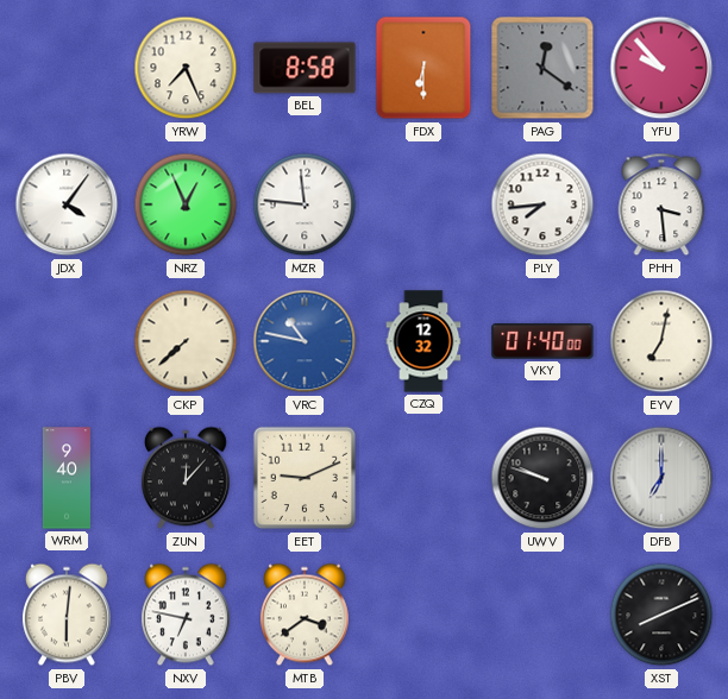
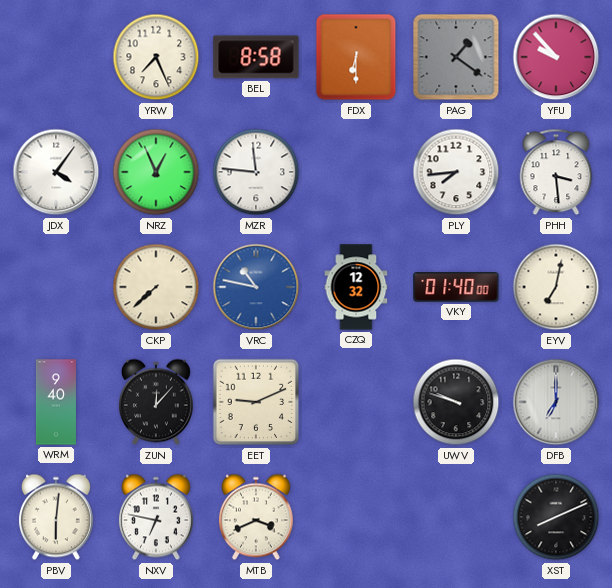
PAG: 12:21 -> 1:21 (456, 57)
MTB: 3:39 -> 3:41 (256, 517)
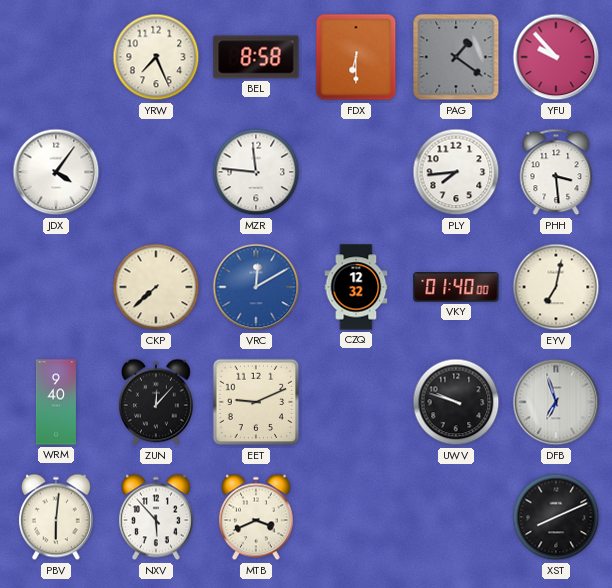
NRZ: 12:56 -> none (156, 172)
VRC: 10:47 -> 12:10 (256, 287)
DFB: 7:00 -> 6:57 (556, 402)
NXV: 6:47 -> 5:53 (156, 517)
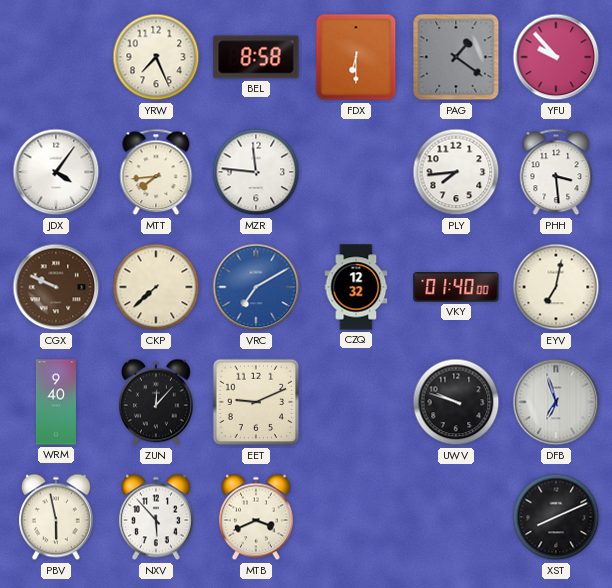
MTT: none -> 7:44 (156, 172)
CGX: none -> 9:49 (56, 287)
VRC: 12:10 -> 7:10 (256, 287)
PBV: 6:01 -> 5:58 (56, 517)
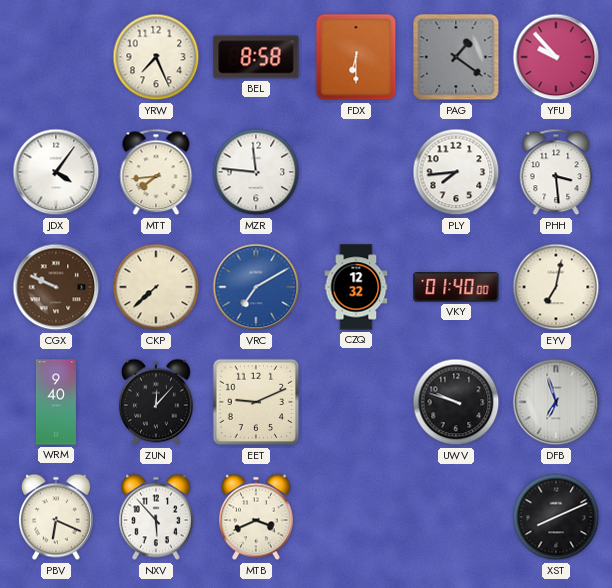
PBV: 5:58 -> 6:19 (56, 517)
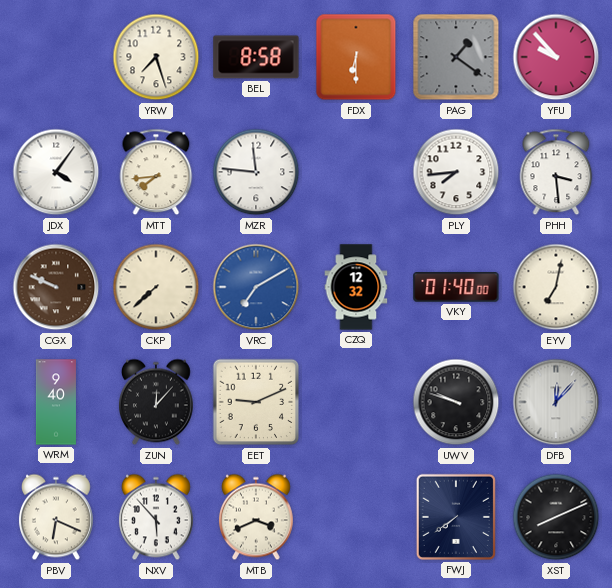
YRW: 7:26 -> 7:27 (156, 57)
DFB: 6:57 -> 12:07 (556, 402)
FWJ: none -> 7:39 (456, 517)
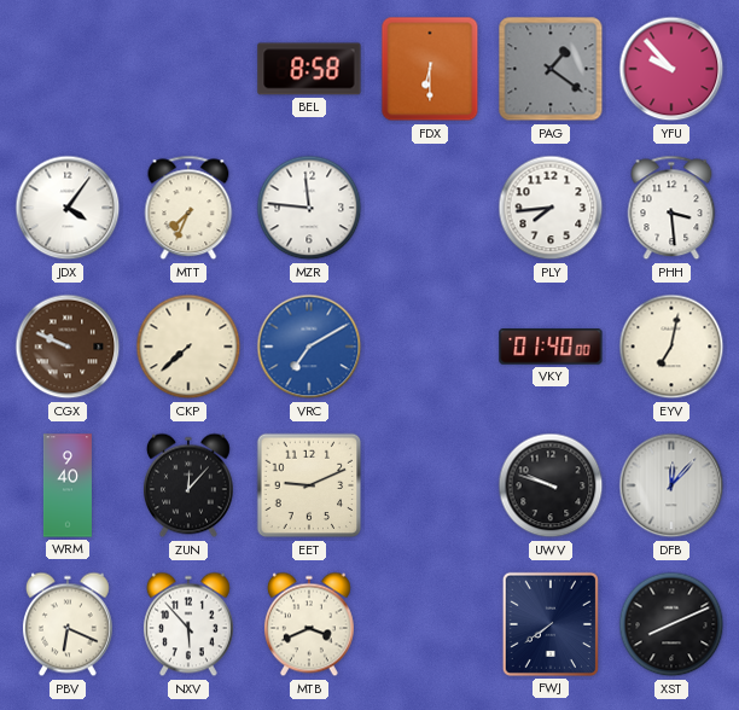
YRW: 7:27 -> none (156, 57)
MTT: 7:44 -> 7:34 (188, 208)
CZQ: 12:32 -> none (356, 287)
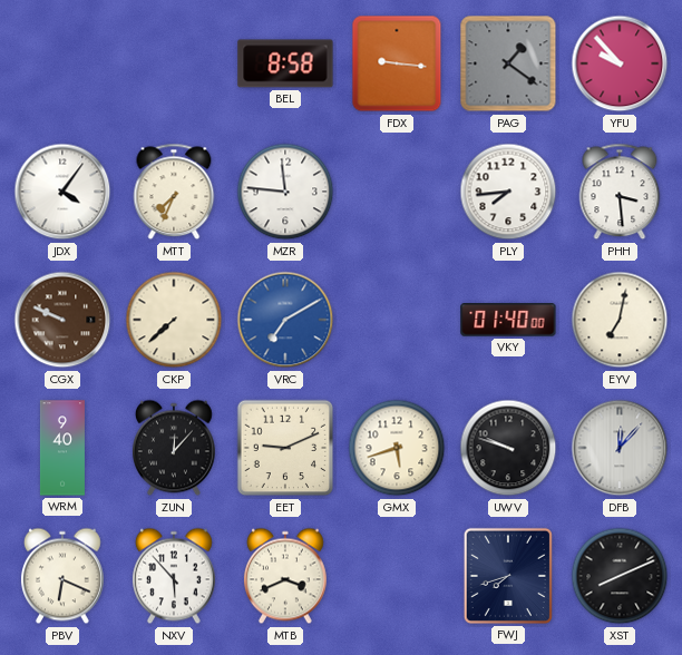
FDX: 6:30 -> 9:16 (397, 63)
GMX: none -> 5:42 (397, 448)
FWJ: 7:39 -> 7:42 (508, 576)
